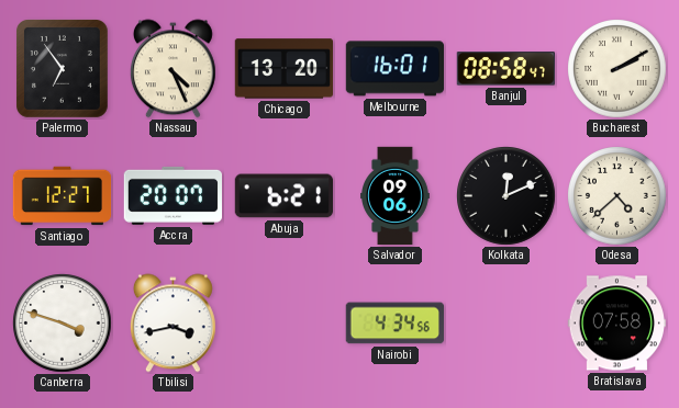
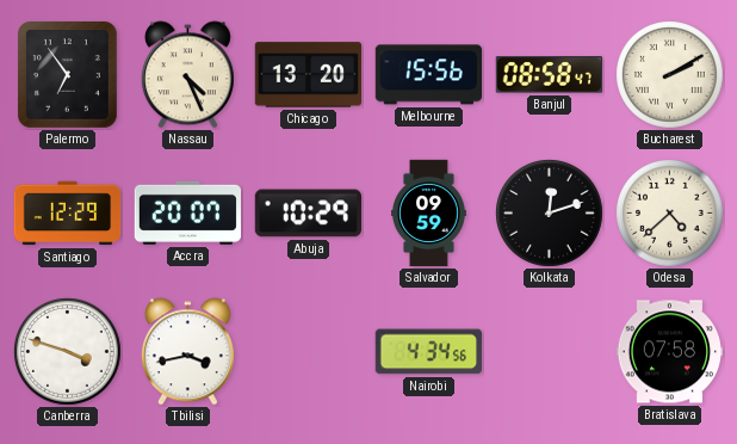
Melbourne: 16:01 -> 15:56 (428, 75)
Santiago: 12:27 -> 12:29 (68, 214)
Abuja: 6:21 -> 10:29 (308, 214)
Salvador: 09:06 -> 09:59 (429, 214)
Kolkata: 12:11 -> 12:12 (550, 214)
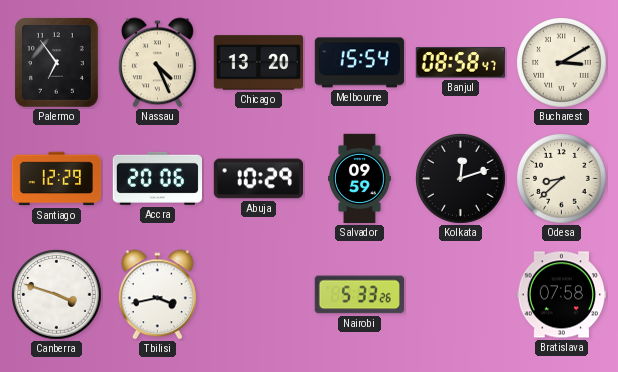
Melbourne: 15:56 -> 15:54 (359, 63)
Bucharest: 2:10 -> 3:10 (562, 63)
Accra: 20:07 -> 20:06 (157, 178)
Odesa: 4:38 -> 8:38 (562, 179)
Nairobi: 4:34 -> 5:33 (359, 295)
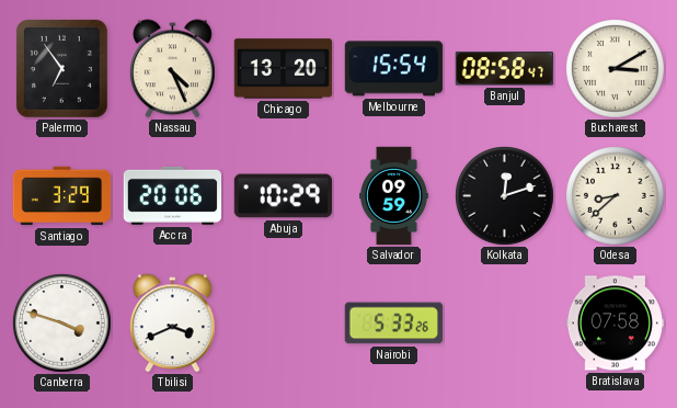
Santiago: 12:29 -> 3:29 (62, 196)
Tbilisi: 3:43 -> 3:41 (172, 324)
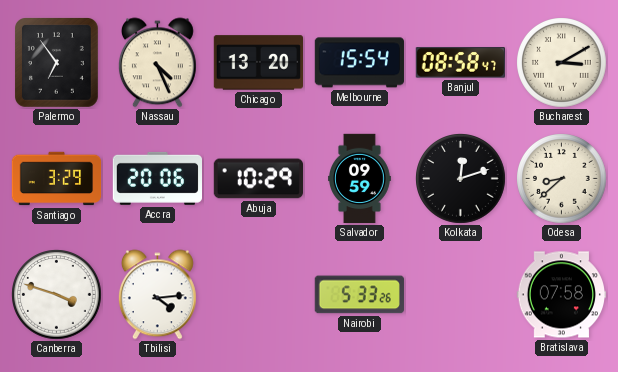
Tbilisi: 3:41 -> 4:14 (157, 295)
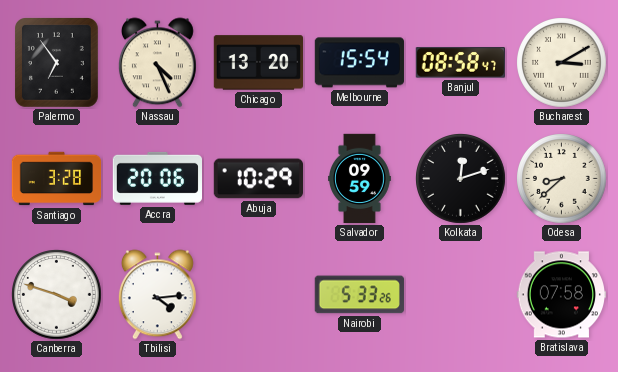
Santiago: 3:29 -> 3:28 (57, 179)
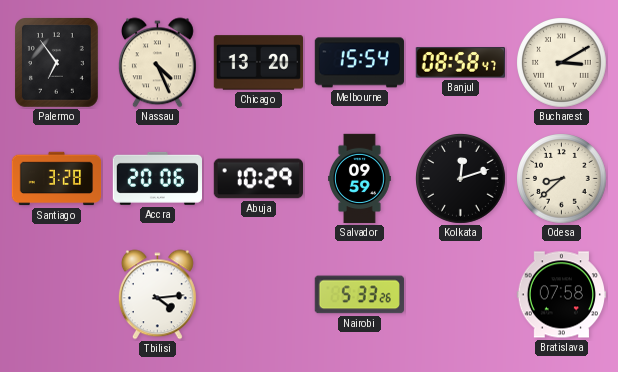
Canberra: 3:48 -> none (57, 295)
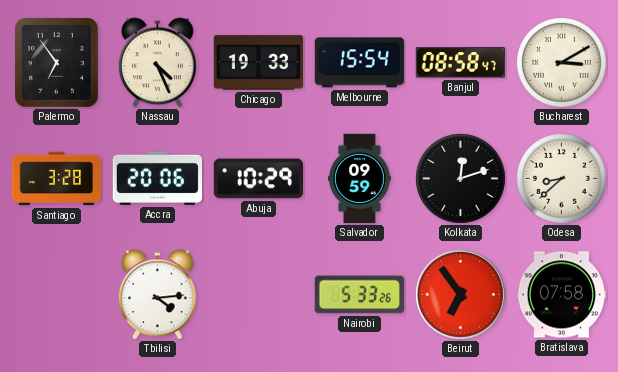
Chicago: 13:20 -> 19:33 (258, 63)
Beirut: none -> 6:54 (461, 295)
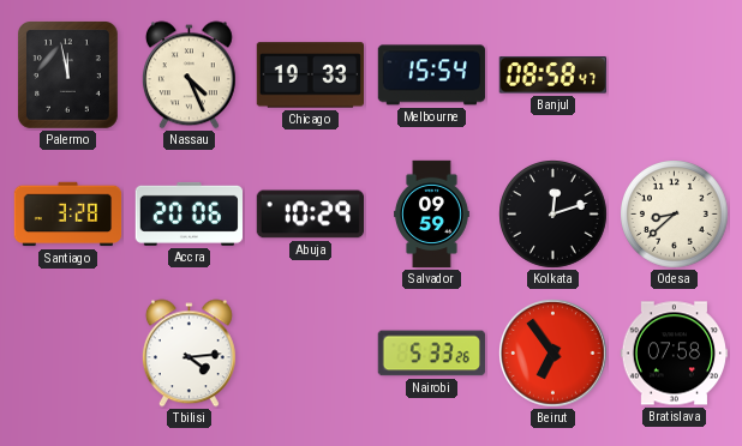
Palermo: 6:54 -> 11:58 (68, 76)
Bucharest: 3:10 -> none (562, 63)
